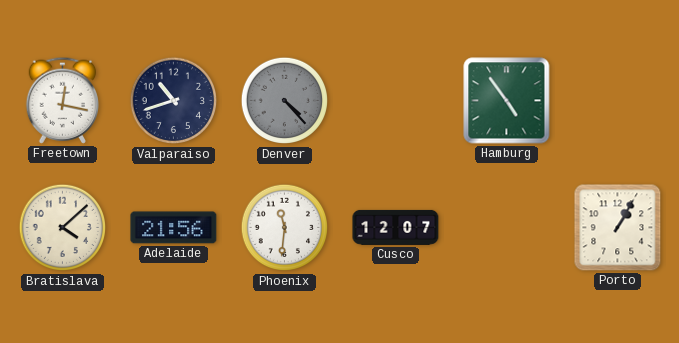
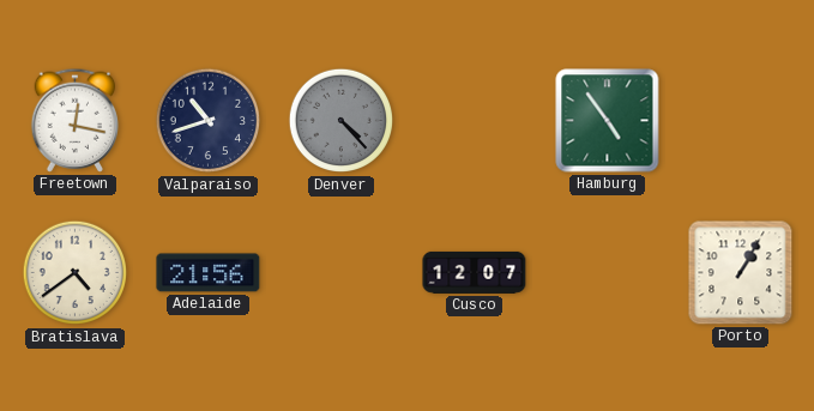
Bratislava: 4:08 -> 4:39 (76, 273)
Phoenix: 11:31 -> none (285, 228)
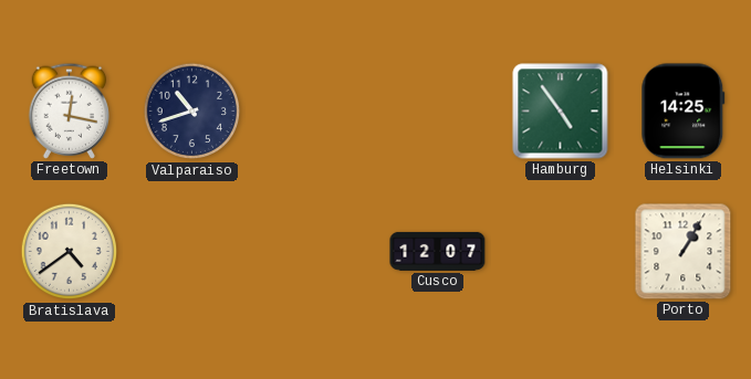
Denver: 4:23 -> none (342, 121)
Helsinki: none -> 14:25 (684, 112)
Adelaide: 21:56 -> none (209, 273)
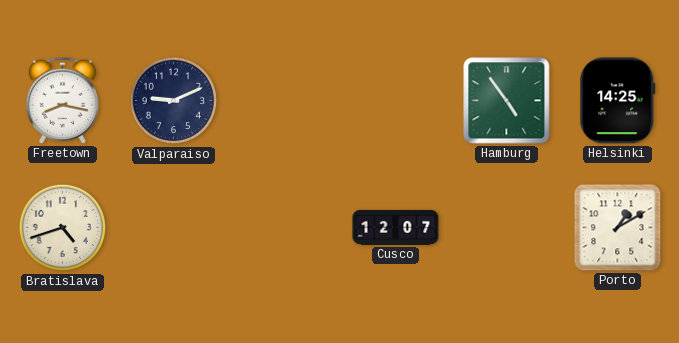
Freetown: 12:17 -> 8:17 (63, 100)
Valparaiso: 10:42 -> 9:11 (174, 101)
Bratislava: 4:39 -> 4:42 (63, 228)
Porto: 1:05 -> 1:10 (618, 228)
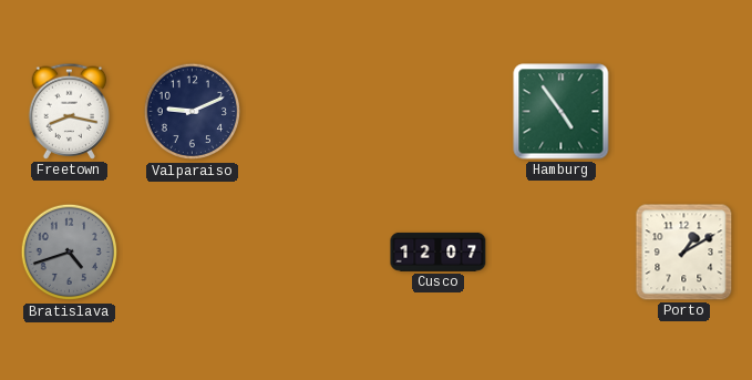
Helsinki: 14:25 -> none (618, 101)
Bratislava dial: cream -> grey (70, 253)
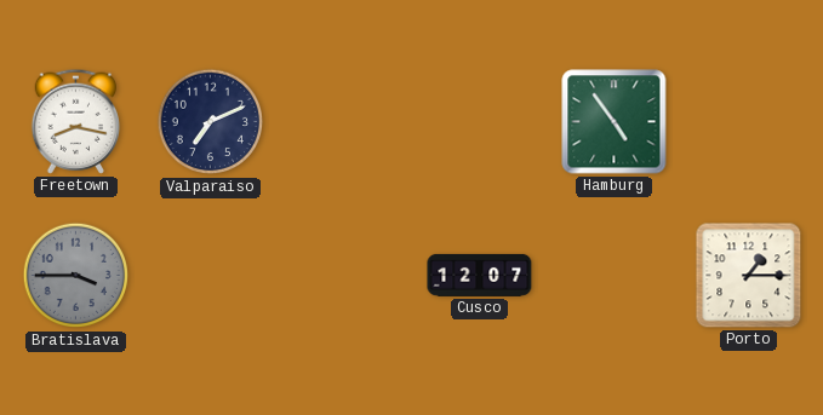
Valparaiso: 9:11 -> 7:11 (211, 122)
Bratislava: 4:42 -> 3:45 (76, 276)
Porto: 1:10 -> 1:15 (749, 276)
